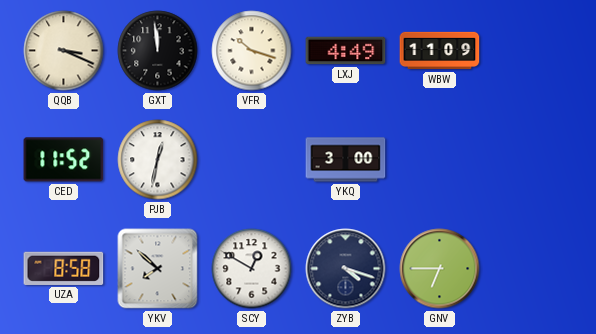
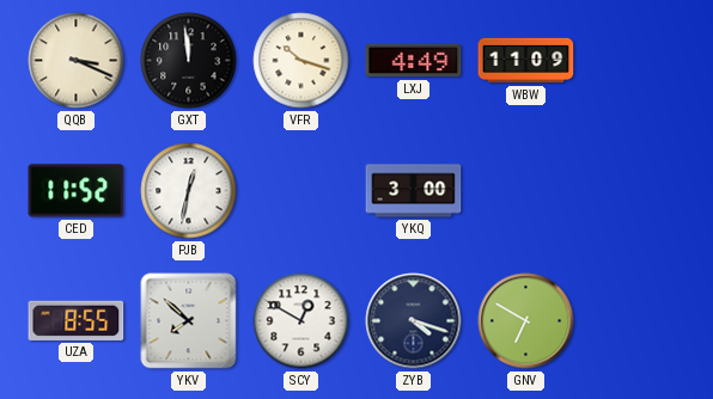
UZA: 8:58 -> 8:55 (77, 320)
GNV: 6:45 -> 6:50 (526, 321)
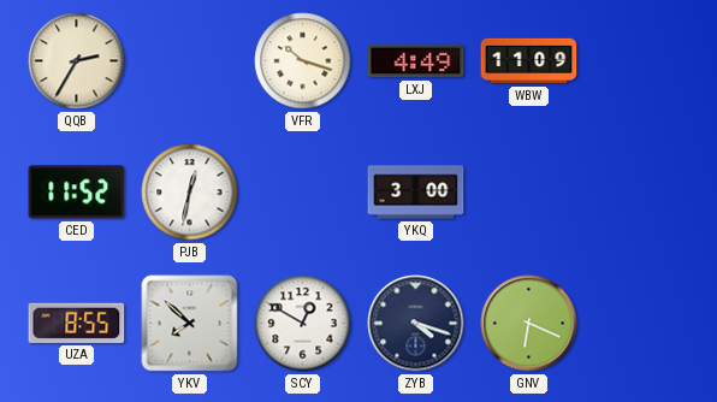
QQB: 3:19 -> 2:35 (77, 61)
GXT: 11:59 -> none (189, 61)
GNV: 6:50 -> 6:19 (529, 324)
